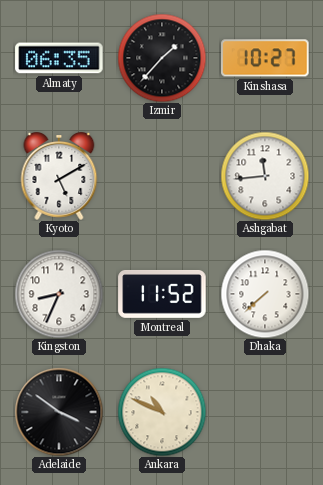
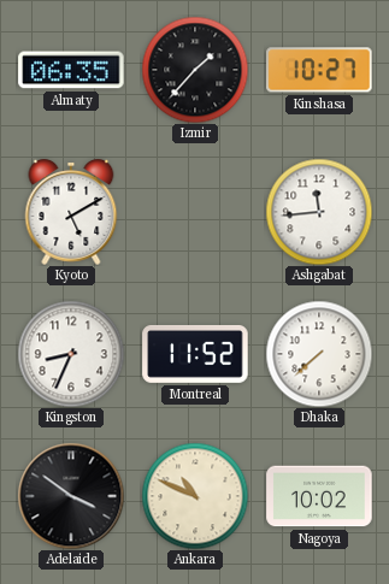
Nagoya: none -> 10:02 (319, 496)
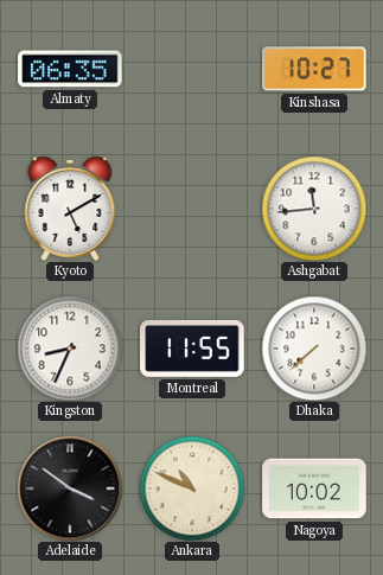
Izmir: 1:37 -> none (195, 70)
Montreal: 11:52 -> 11:55 (192, 349)
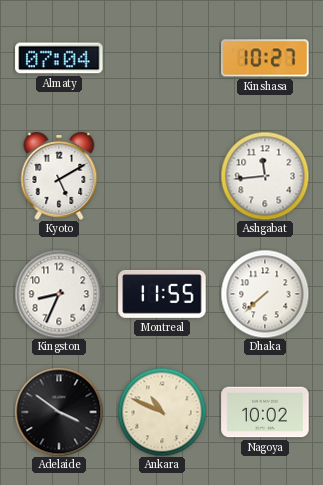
Almaty: 06:35 -> 07:04 (59, 58)
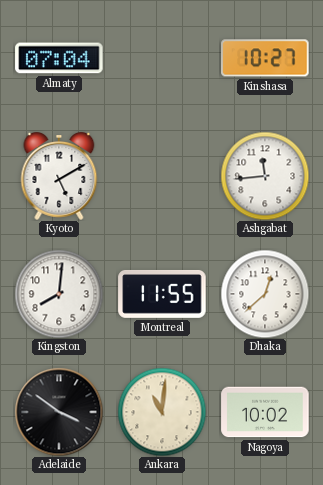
Kingston: 8:34 -> 8:01 (59, 294)
Dhaka: 7:38 -> 12:38 (265, 294)
Ankara: 10:49 -> 11:01 (162, 412)
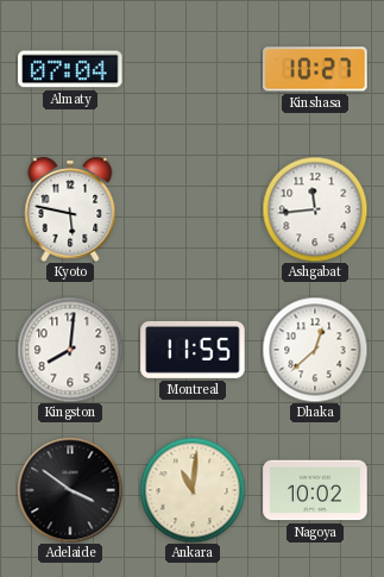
Kyoto: 5:10 -> 5:47 (70, 211)
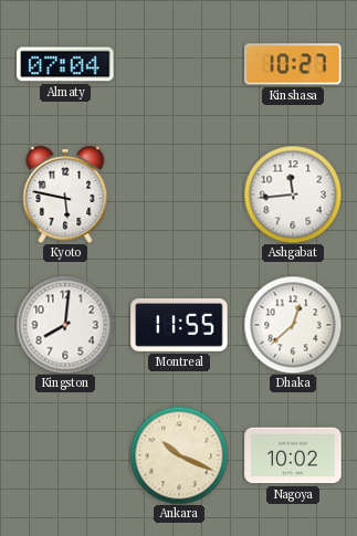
Adelaide: 3:51 -> none (70, 490)
Ankara: 11:01 -> 10:19 (179, 455)
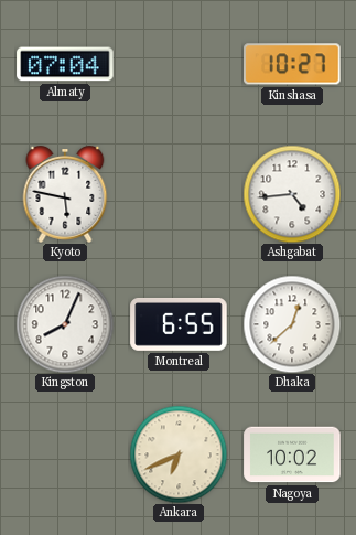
Ashgabat: 11:44 -> 4:44 (292, 194)
Kingston: 8:01 -> 8:04 (65, 324)
Montreal: 11:55 -> 6:55 (179, 324)
Ankara: 10:19 -> 6:41 (179, 454)
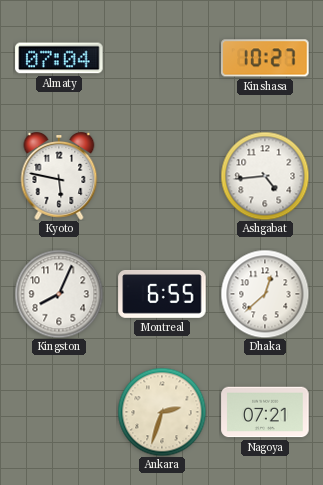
Ankara: 6:41 -> 2:33 (162, 412)
Nagoya: 10:02 -> 07:21 (265, 412)
